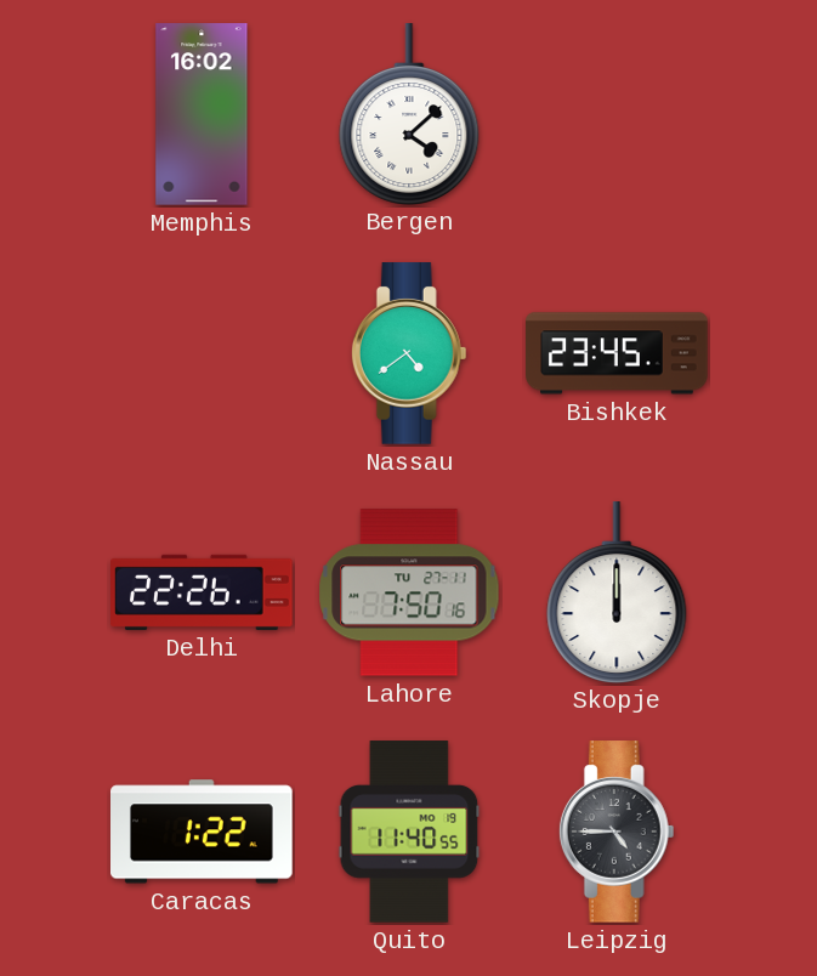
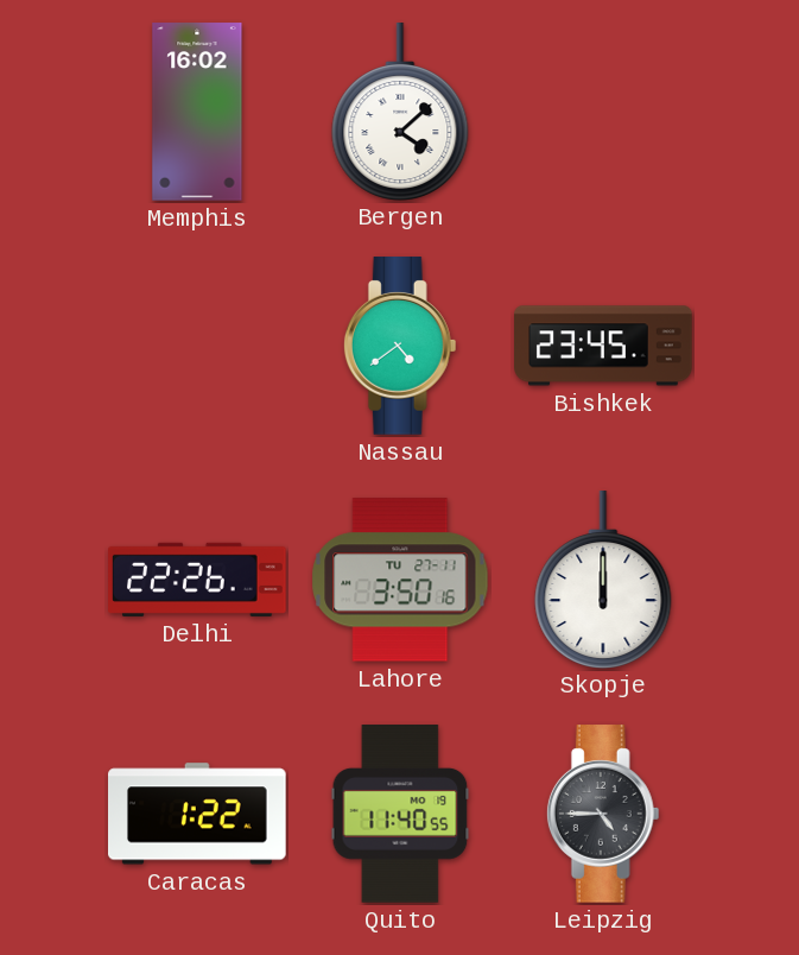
Lahore: 7:50 -> 3:50 (400, 580)
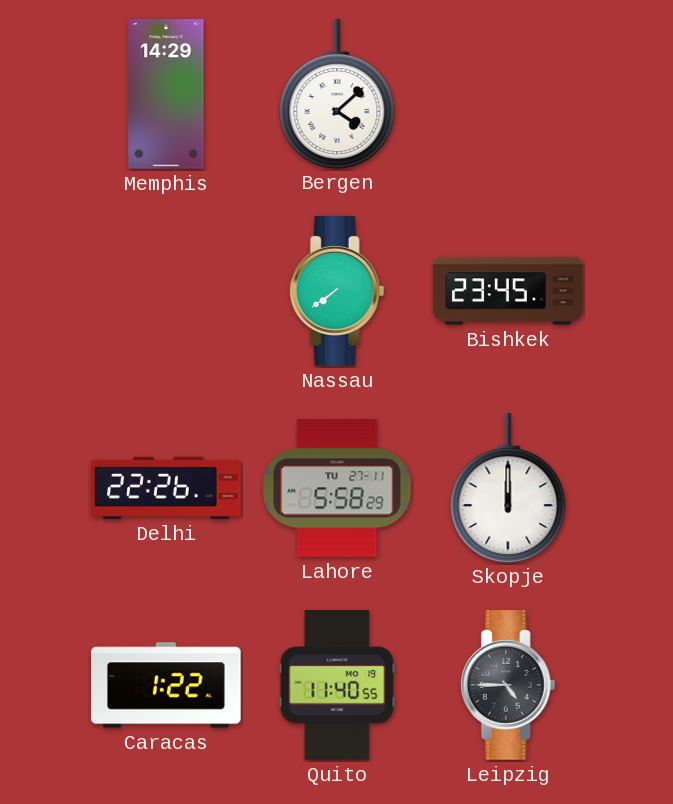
Memphis: 16:02 -> 14:29 (166, 94)
Nassau: 4:39 -> 7:39 (337, 291)
Lahore: 3:50 -> 5:58 (337, 488)
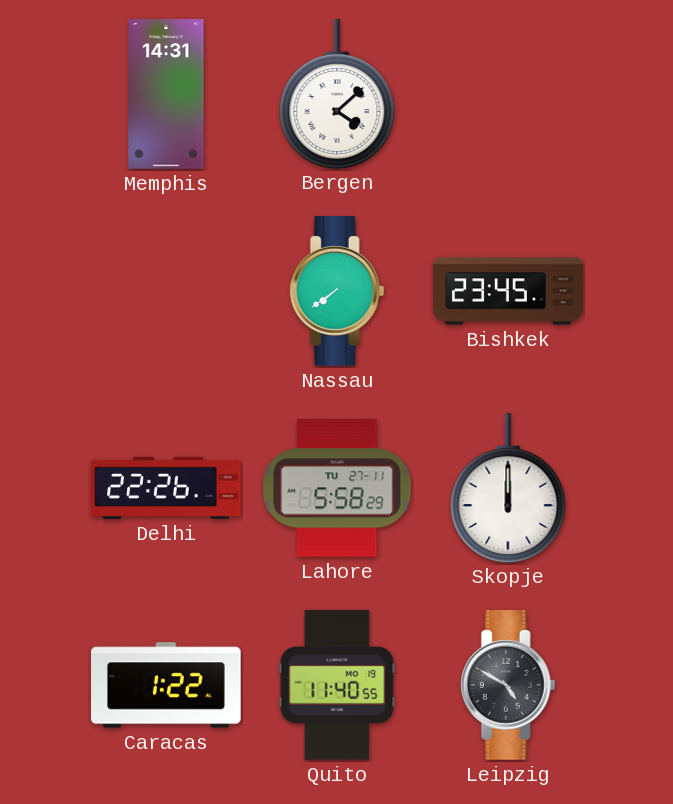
Memphis: 14:29 -> 14:31 (166, 94)
Leipzig: 4:45 -> 4:50 (508, 685)
